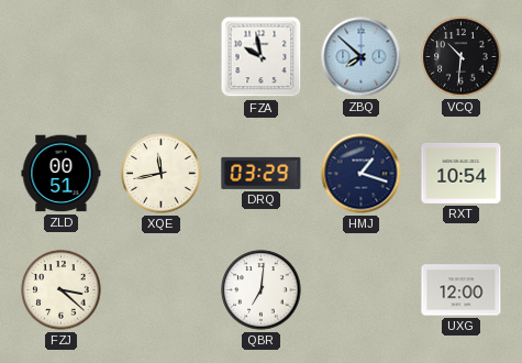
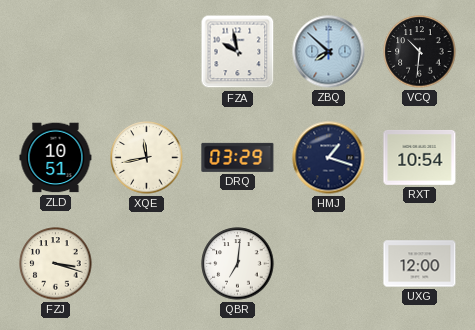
ZLD: 00:51 -> 10:51 (56, 158)
FZJ: 3:22 -> 3:18 (56, 264)
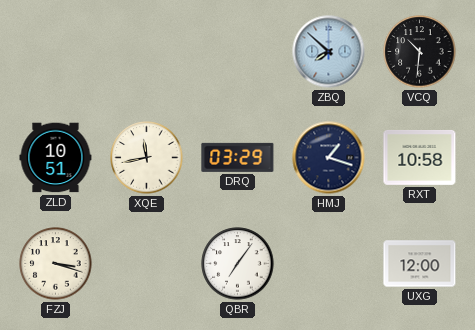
FZA: 9:58 -> none (238, 52)
RXT: 10:54 -> 10:58 (420, 157)
QBR: 7:01 -> 7:06 (238, 264)
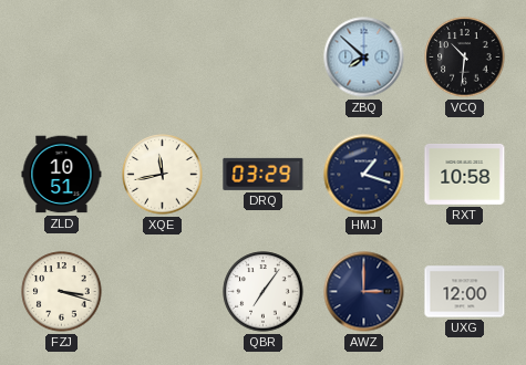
AWZ: none -> 3:00 (364, 292)
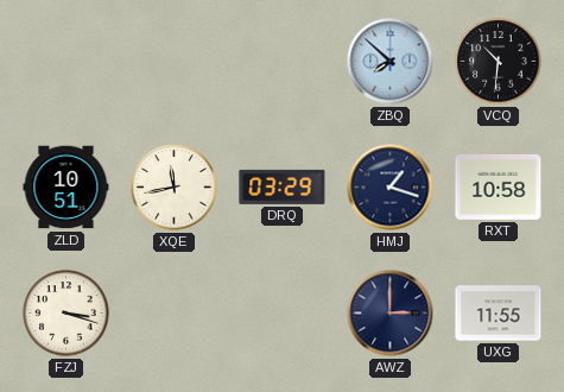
QBR: 7:06 -> none (264, 292)
UXG: 12:00 -> 11:55 (499, 314)
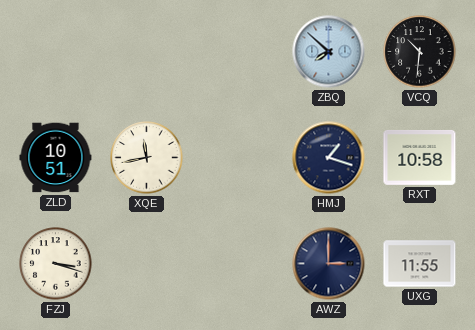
DRQ: 03:29 -> none (283, 186)
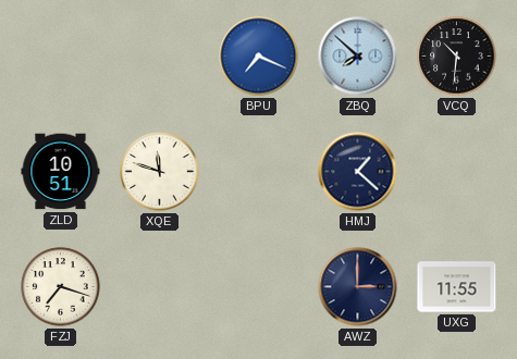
BPU: none -> 7:19 (259, 57)
XQE: 11:43 -> 11:48 (160, 172)
HMJ: 1:18 -> 1:22 (358, 172)
RXT: 10:58 -> none (420, 157)
FZJ: 3:18 -> 7:18 (61, 287)
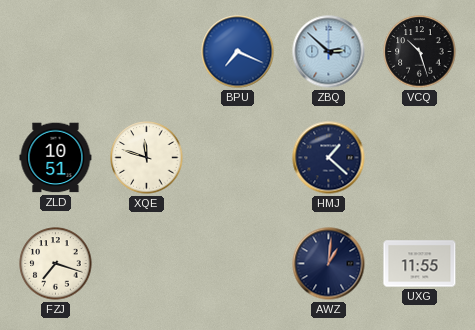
ZBQ: 7:52 -> 2:52 (329, 52)
VCQ: 10:31 -> 10:27 (420, 52)
AWZ: 3:00 -> 1:01 (329, 264)
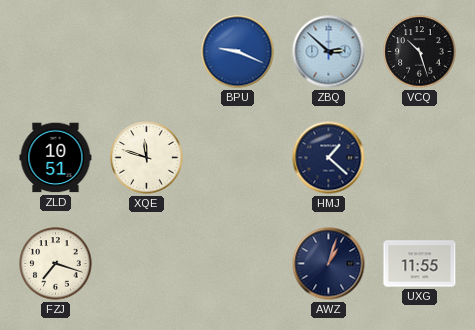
BPU: 7:19 -> 9:19 (238, 52)
AWZ: 1:01 -> 1:03 (329, 264)
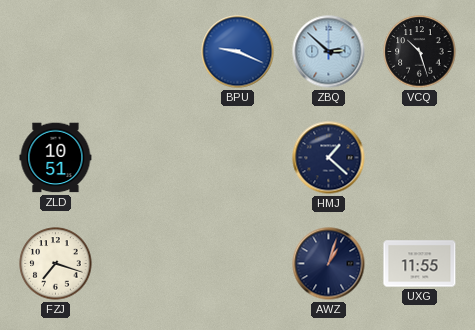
XQE: 11:48 -> none (147, 158)
